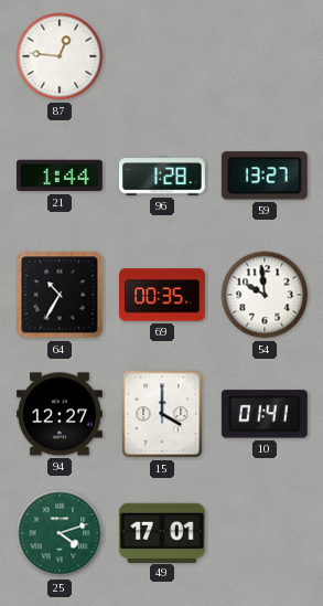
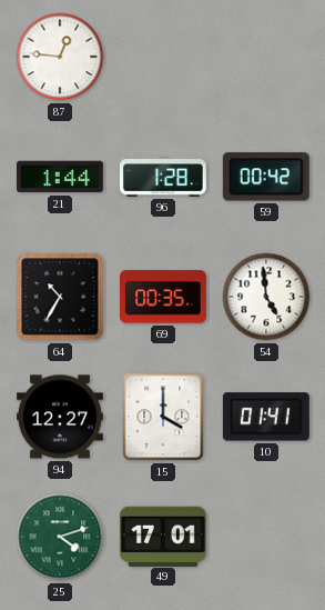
59: 13:27 -> 00:42 (266, 177)
54: 9:59 -> 4:59 (266, 297)
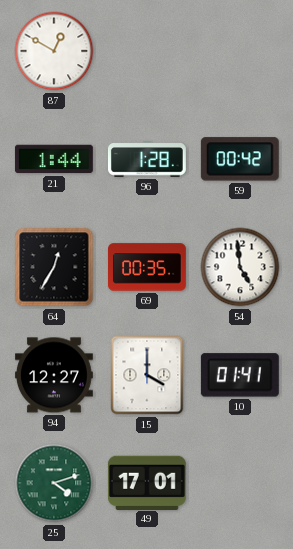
87: 12:46 -> 12:50 (54, 51)
64: 10:35 -> 12:35 (54, 267)
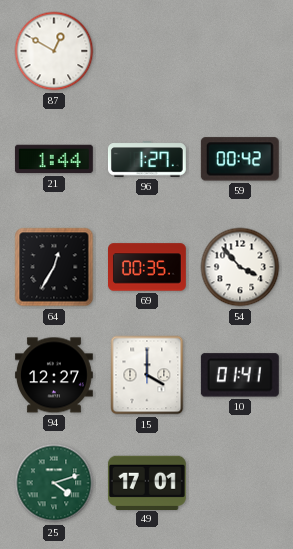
96: 1:28 -> 1:27 (147, 159)
54: 4:59 -> 3:53 (240, 267)
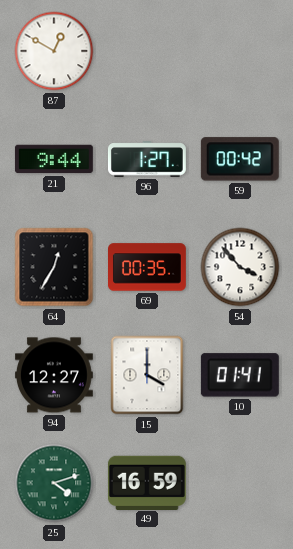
21: 1:44 -> 9:44 (54, 159)
49: 17:01 -> 16:59 (147, 482)
